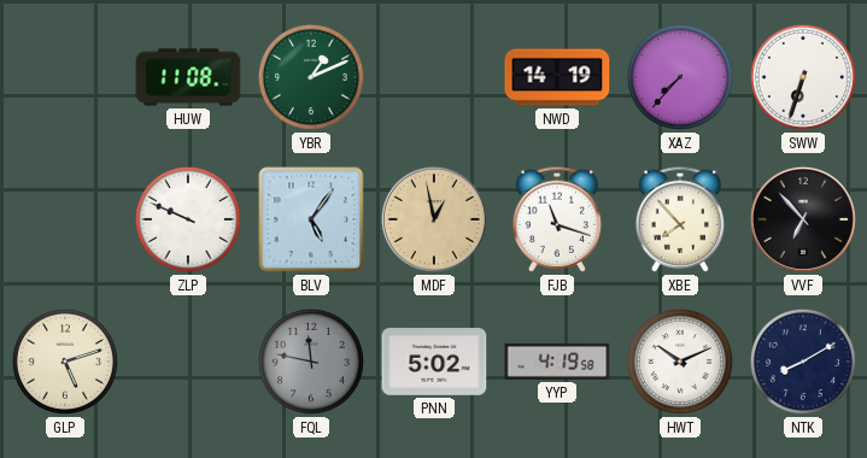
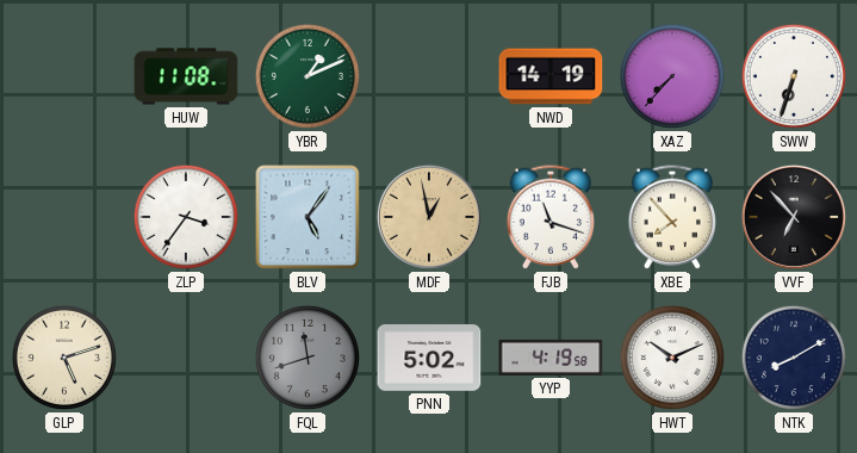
ZLP: 9:49 -> 3:36 (186, 217)
FQL: 11:47 -> 11:42 (308, 358)
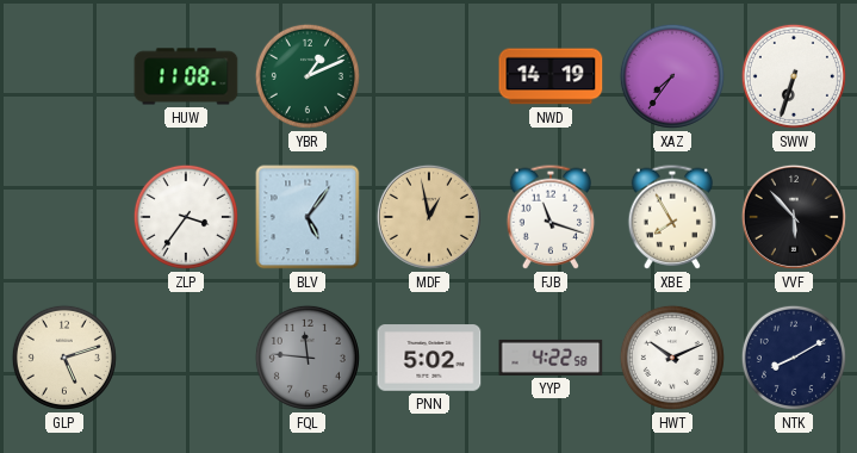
XAZ: 7:37 -> 7:36 (672, 76)
XBE: 7:53 -> 7:55 (672, 217)
VVF: 6:53 -> 5:53 (794, 217)
FQL: 11:42 -> 11:46 (308, 358)
YYP: 4:19 -> 4:22 (551, 358)
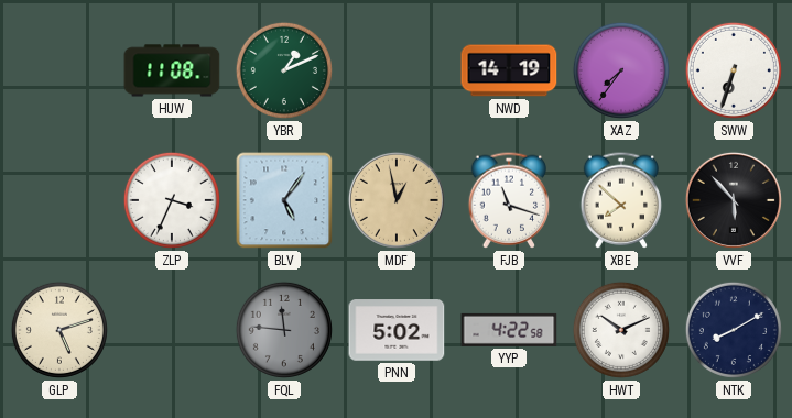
ZLP: 3:36 -> 3:34 (172, 200)
XBE: 7:55 -> 7:52 (621, 200)
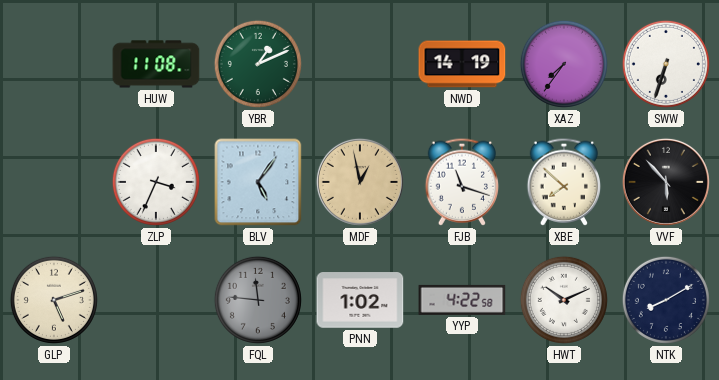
PNN: 5:02 -> 1:02 (360, 300)
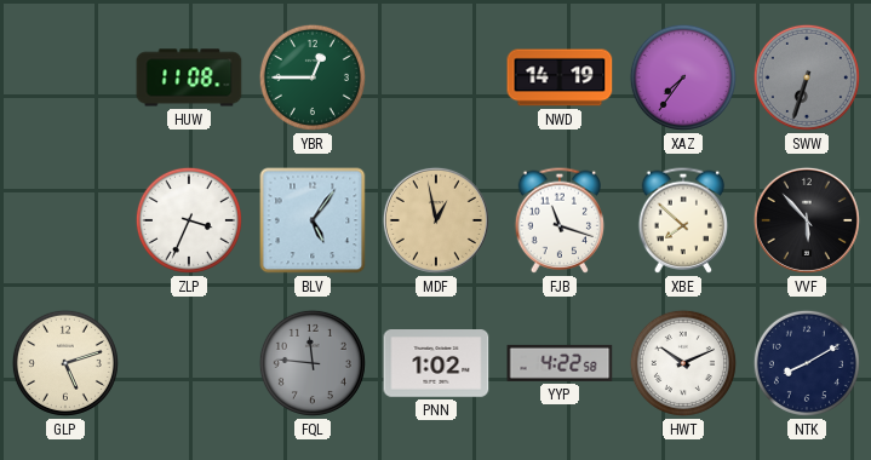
YBR: 1:11 -> 12:45 (313, 77)
SWW dial: white -> grey (807, 77)
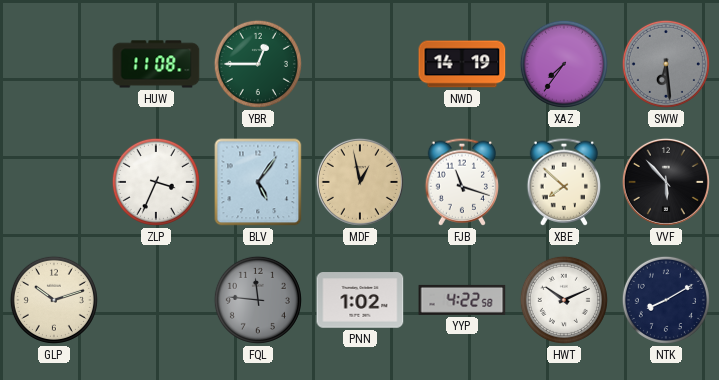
SWW: 6:33 -> 6:29 (666, 64)
GLP: 5:12 -> 10:12 (54, 300)
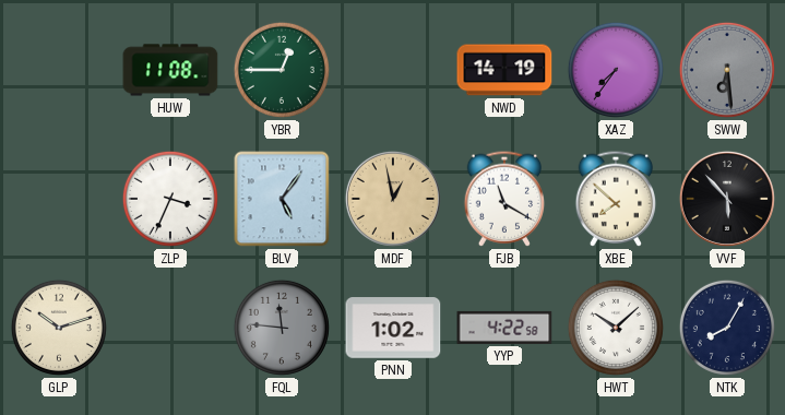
FJB: 11:18 -> 11:20 (504, 199)
HWT: 10:11 -> 10:08 (616, 328)
NTK: 8:10 -> 8:05 (727, 328)
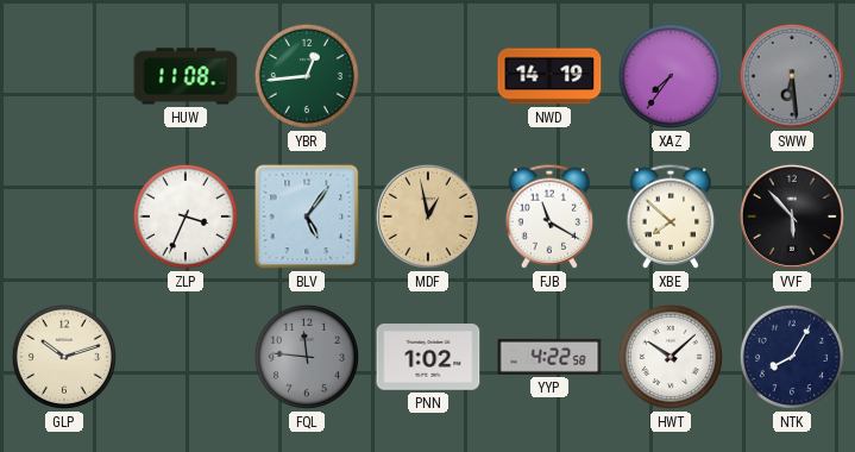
YBR: 12:45 -> 12:44 (307, 76)
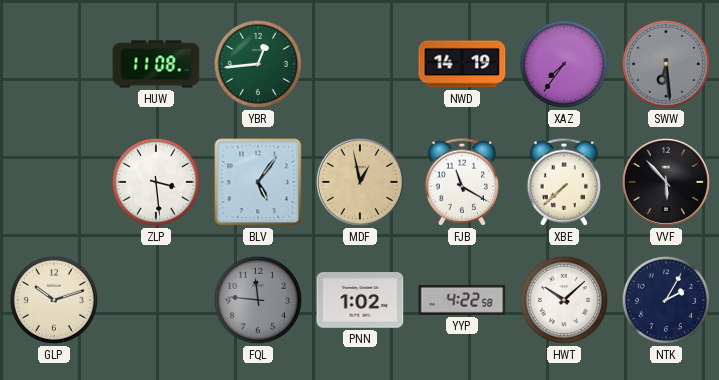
ZLP: 3:34 -> 3:29 (156, 182)
XBE: 7:52 -> 7:38 (564, 182)
NTK: 8:05 -> 2:05 (666, 300)
